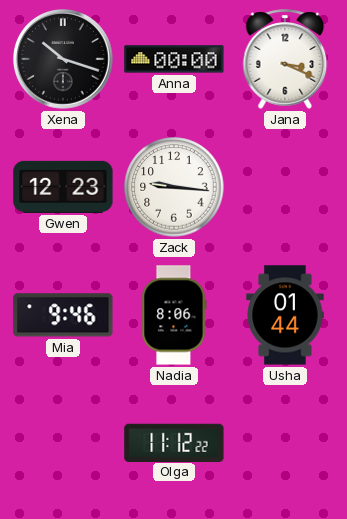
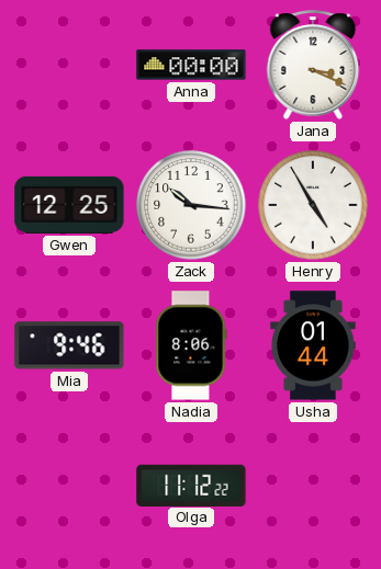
Xena: 10:18 -> none (64, 60)
Gwen: 12:23 -> 12:25 (69, 205)
Zack: 9:16 -> 10:16 (191, 205)
Henry: none -> 4:55 (313, 205)
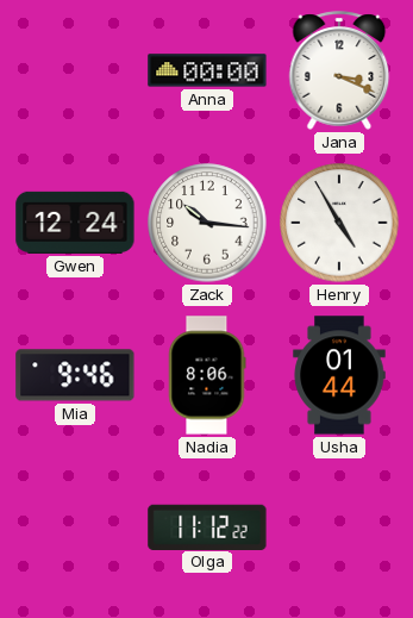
Gwen: 12:25 -> 12:24 (75, 223)
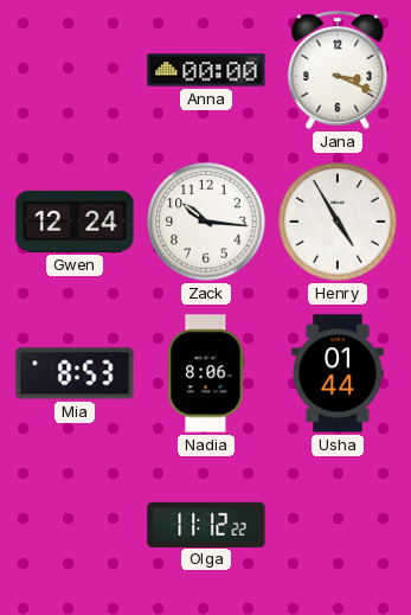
Mia: 9:46 -> 8:53 (75, 373)
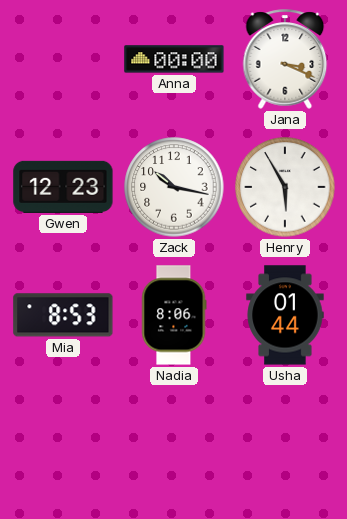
Gwen: 12:24 -> 12:23 (63, 187)
Zack: 10:16 -> 10:17 (174, 187)
Henry: 4:55 -> 5:55 (285, 187)
Olga: 11:12 -> none (206, 524)
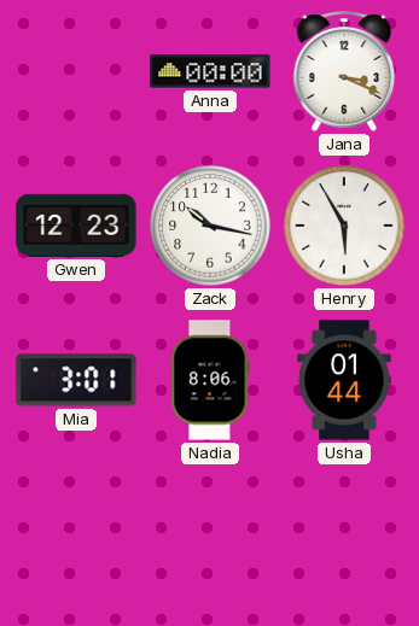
Mia: 8:53 -> 3:01 (76, 380)
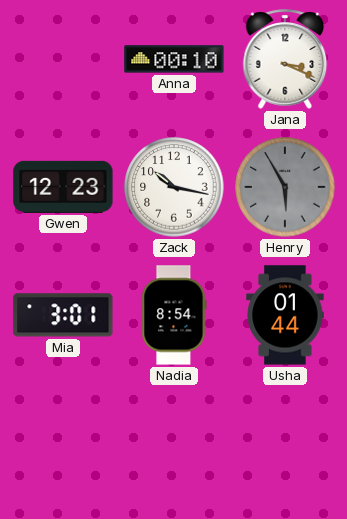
Anna: 00:00 -> 00:10 (174, 59)
Henry dial: white -> grey (285, 187)
Nadia: 8:06 -> 8:54 (174, 315)
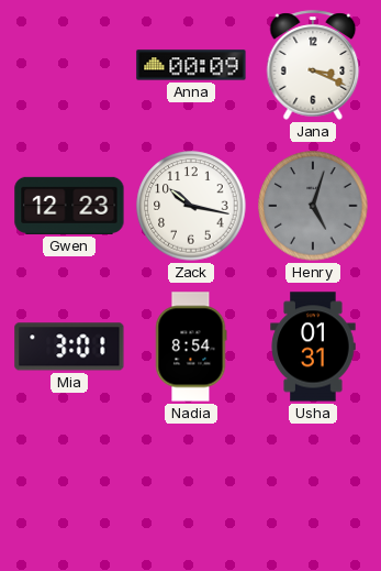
Anna: 00:10 -> 00:09 (191, 65)
Henry: 5:55 -> 5:03 (313, 206)
Usha: 01:44 -> 01:31 (313, 347)
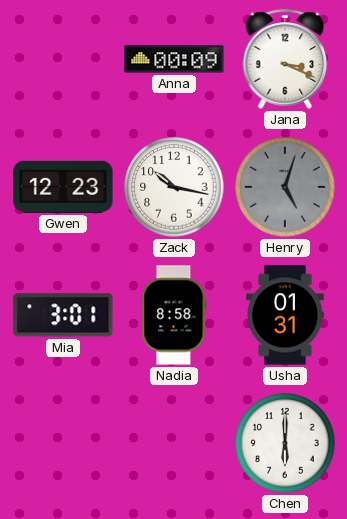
Nadia: 8:54 -> 8:58 (174, 315)
Chen: none -> 6:00 (285, 443)
